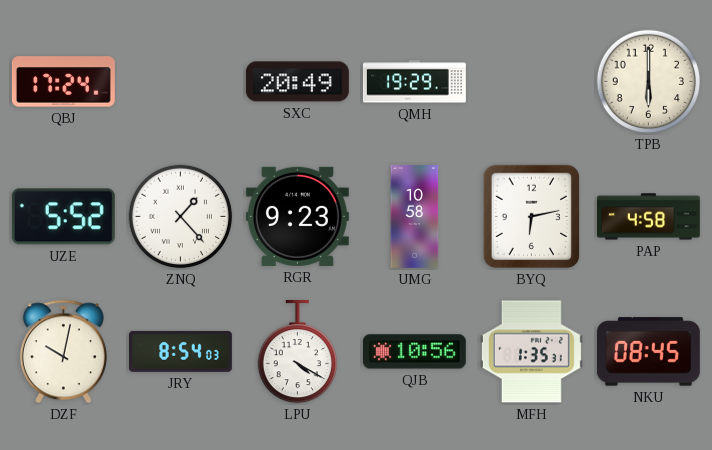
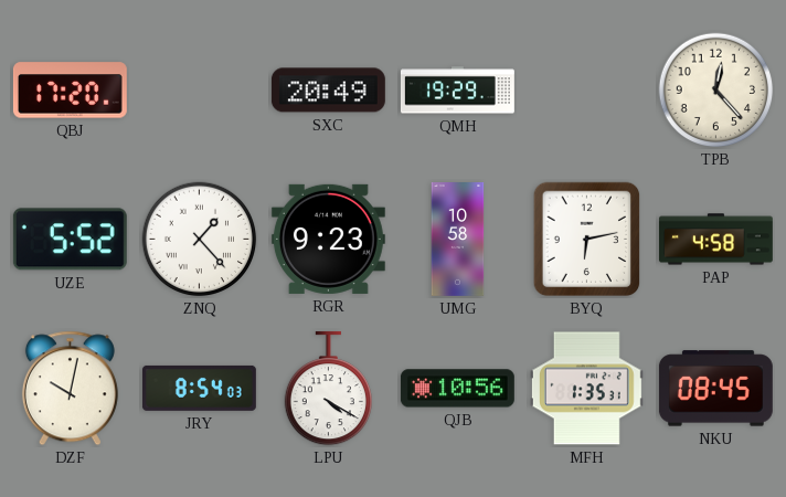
QBJ: 17:24 -> 17:20 (70, 91)
TPB: 6:00 -> 12:23 (716, 91)
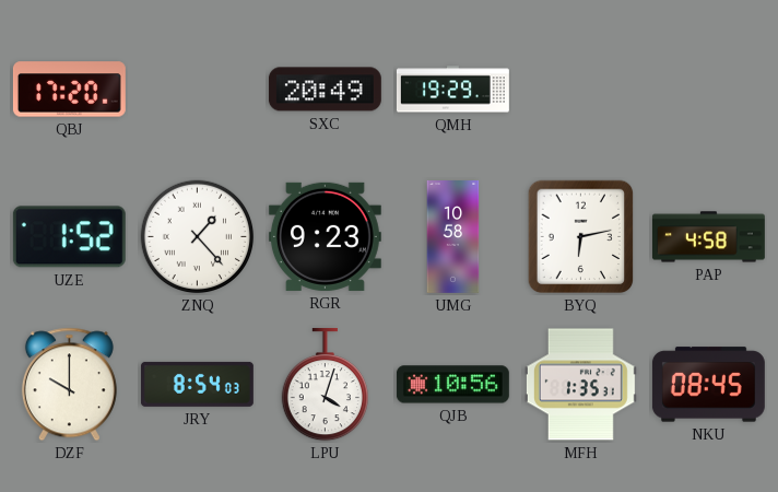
TPB: 12:23 -> none (716, 91)
UZE: 5:52 -> 1:52 (69, 237)
DZF: 10:02 -> 10:00 (69, 385)
LPU: 4:20 -> 4:03 (325, 385)
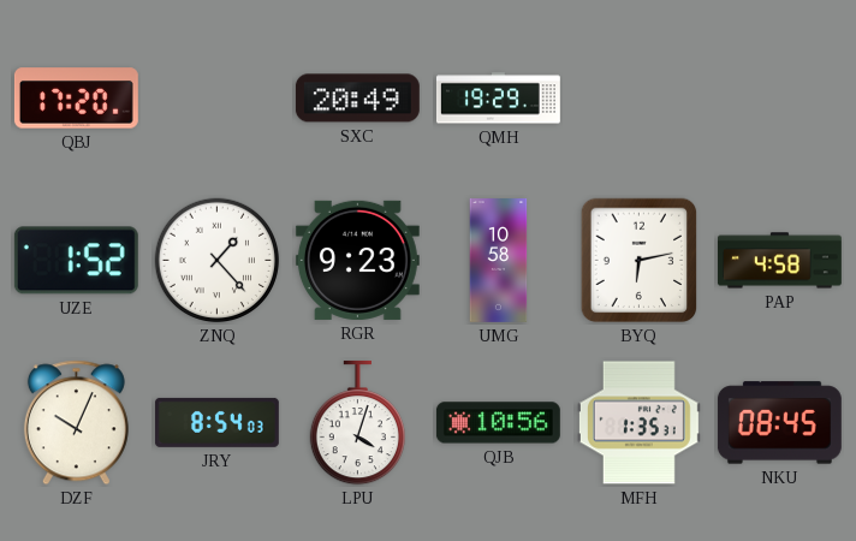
DZF: 10:00 -> 10:04 (76, 423)
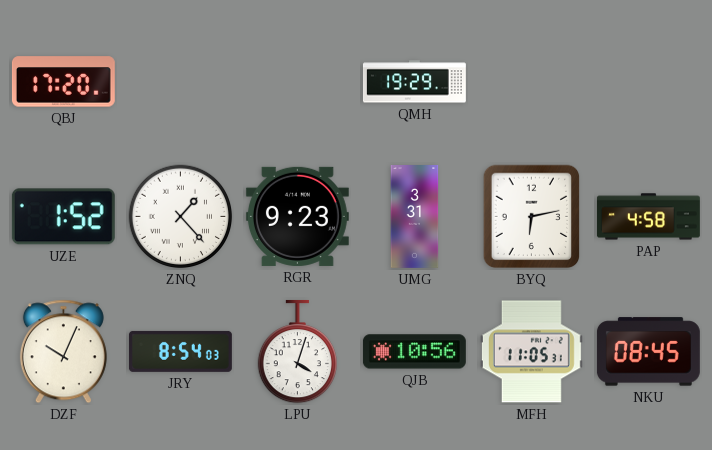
SXC: 20:49 -> none (357, 99)
UMG: 10:58 -> 3:31 (415, 217)
MFH: 1:35 -> 11:05 (531, 352)
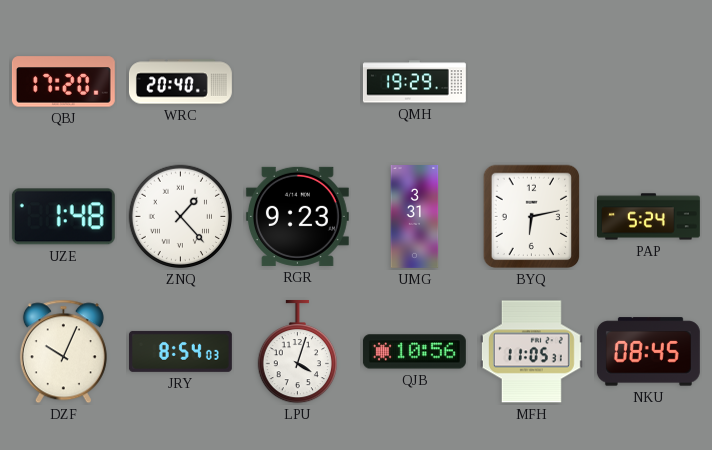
WRC: none -> 20:40 (180, 82)
UZE: 1:52 -> 1:48 (63, 217)
PAP: 4:58 -> 5:24 (648, 217)
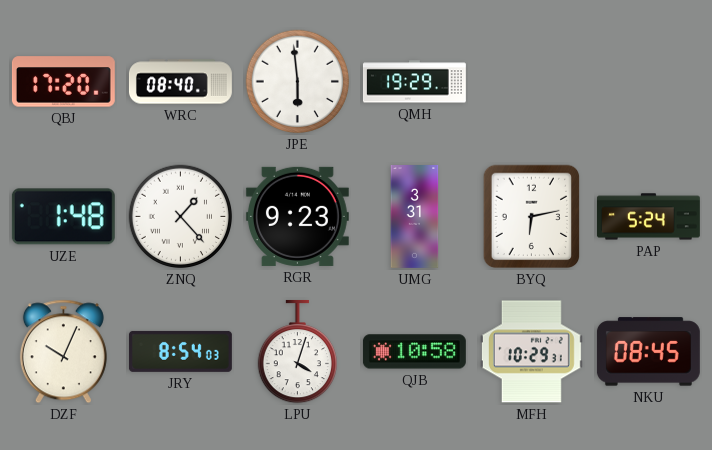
WRC: 20:40 -> 08:40 (180, 82)
JPE: none -> 5:59 (298, 82)
QJB: 10:56 -> 10:58 (414, 352)
MFH: 11:05 -> 10:29 (531, 352)
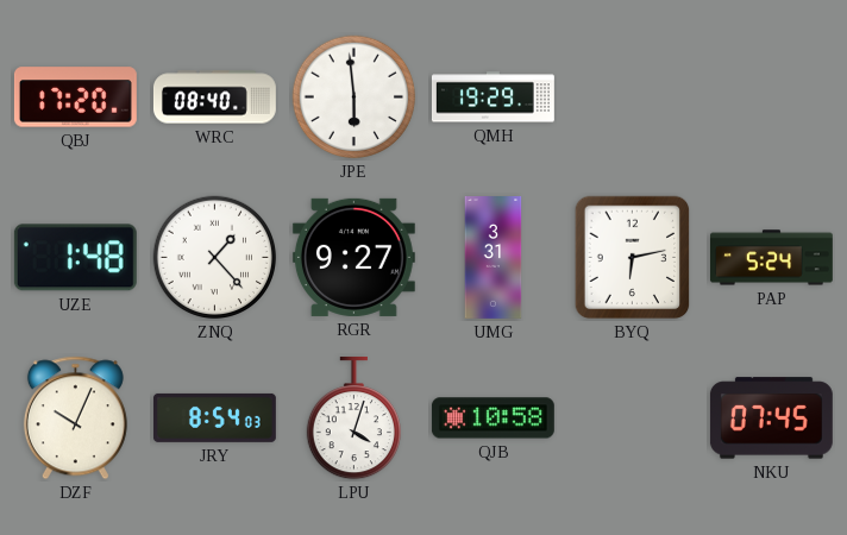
RGR: 9:23 -> 9:27 (353, 257)
MFH: 10:29 -> none (531, 352)
NKU: 08:45 -> 07:45 (771, 418)
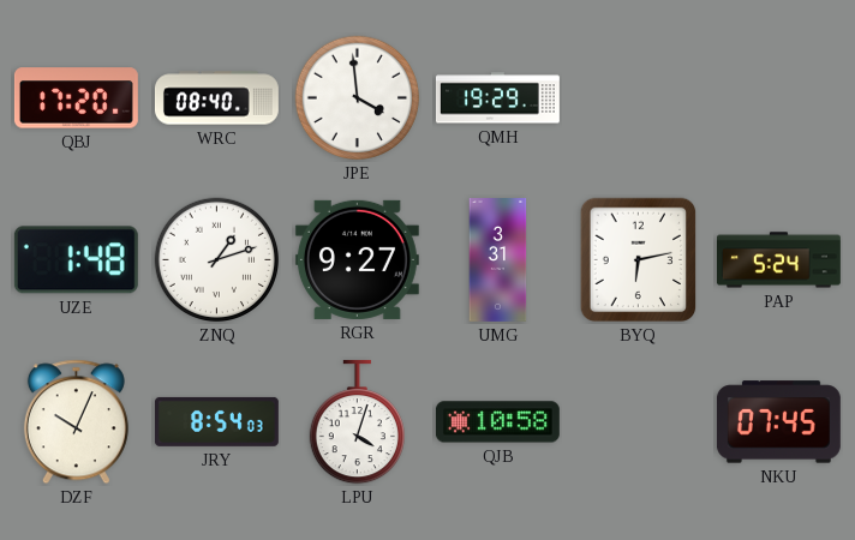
JPE: 5:59 -> 3:59 (358, 98)
ZNQ: 1:23 -> 1:12 (217, 260)
